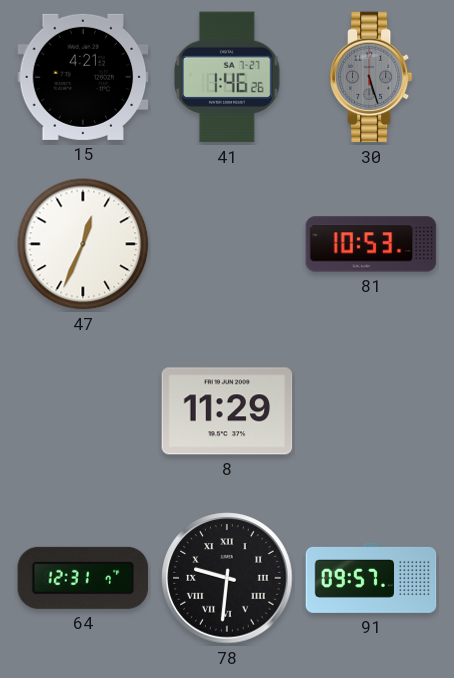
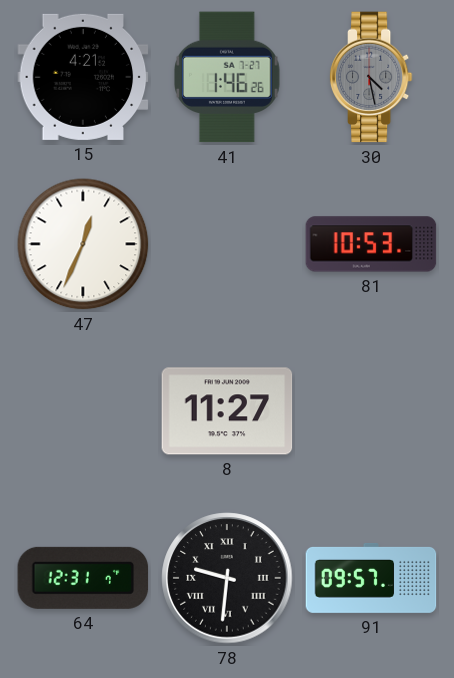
30: 5:27 -> 4:28 (371, 77)
8: 11:29 -> 11:27 (227, 411)
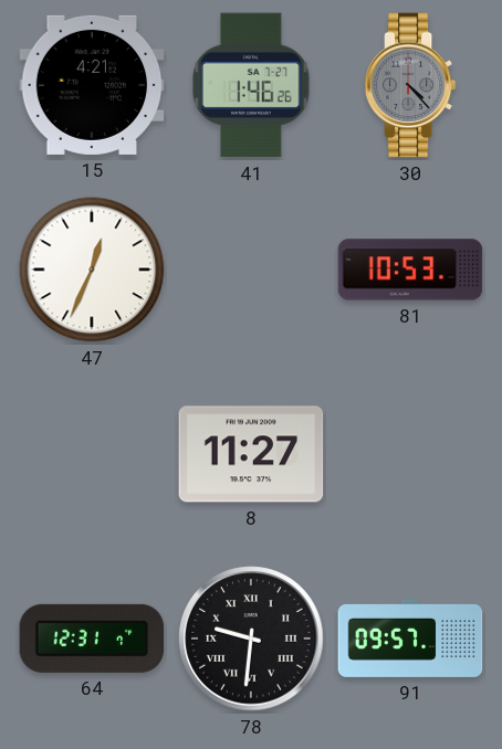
30: 4:28 -> 4:23 (410, 85)
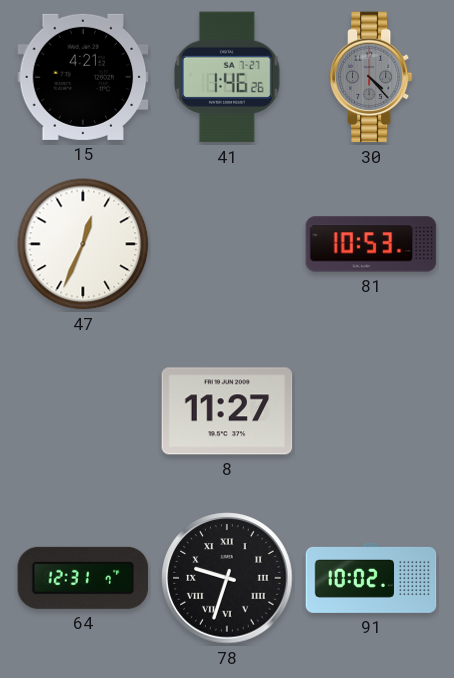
78: 9:31 -> 9:33 (227, 578)
91: 09:57 -> 10:02 (371, 579)
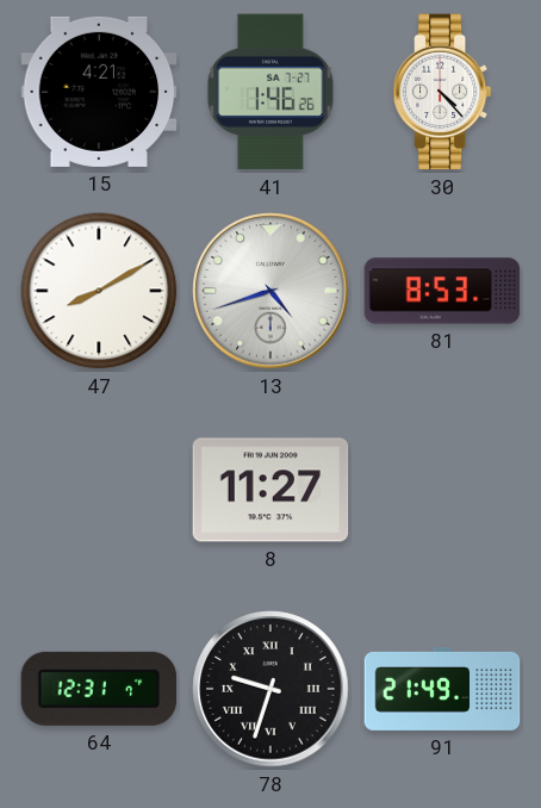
30 dial: grey -> white (442, 92)
47: 12:34 -> 8:10 (99, 291)
13: none -> 4:42 (270, 291)
81: 10:53 -> 8:53 (442, 291)
91: 10:02 -> 21:49 (442, 690)
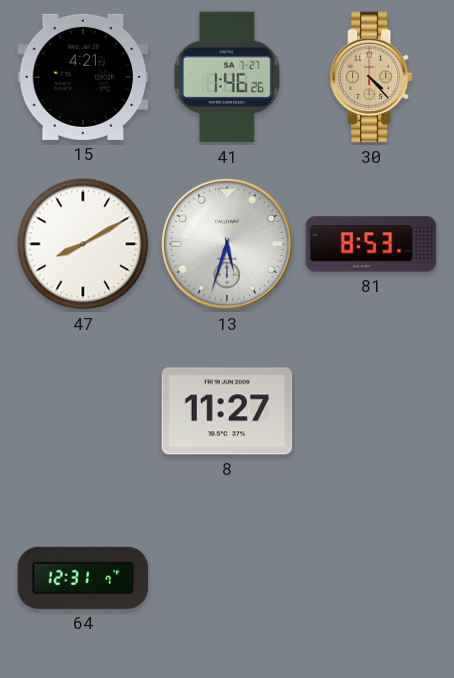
30 dial: white -> champagne (371, 77)
13: 4:42 -> 5:33 (227, 244)
78: 9:33 -> none (270, 689)
91: 21:49 -> none (442, 690)
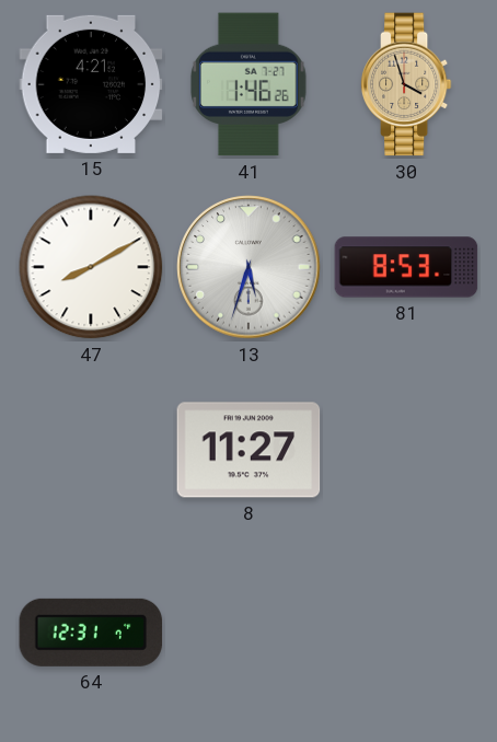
30: 4:23 -> 3:57 (406, 84)
